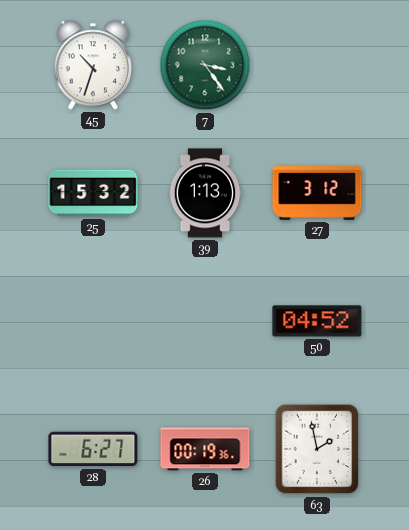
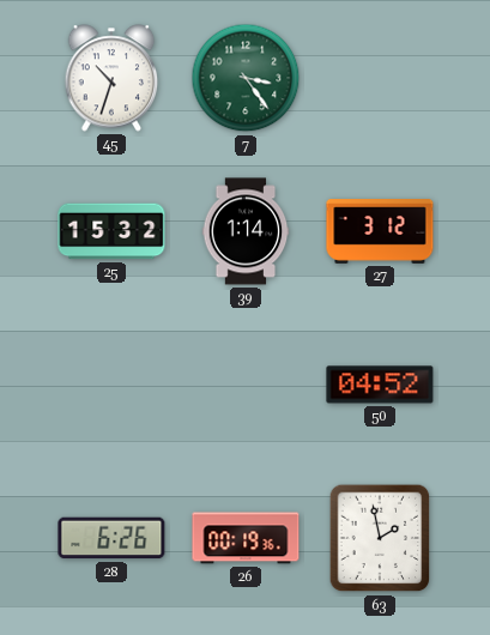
39: 1:13 -> 1:14 (246, 231)
28: 6:27 -> 6:26 (111, 538)
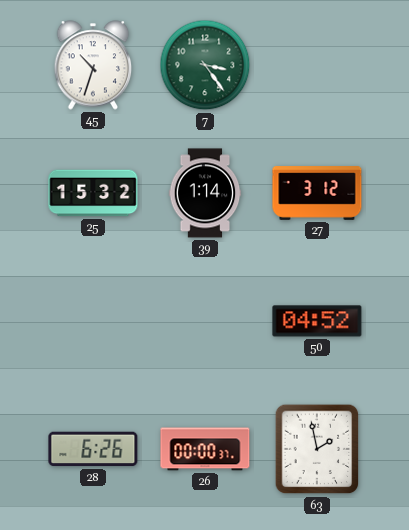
26: 00:19 -> 00:00 (205, 449)
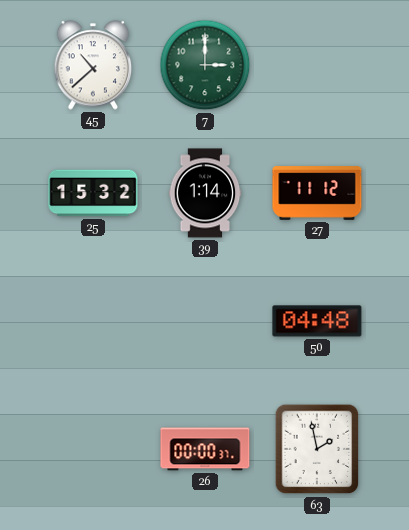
45: 10:33 -> 10:38 (93, 65)
7: 3:24 -> 3:00 (205, 65)
27: 3:12 -> 11:12 (317, 193)
50: 04:52 -> 04:48 (317, 321)
28: 6:26 -> none (93, 449)
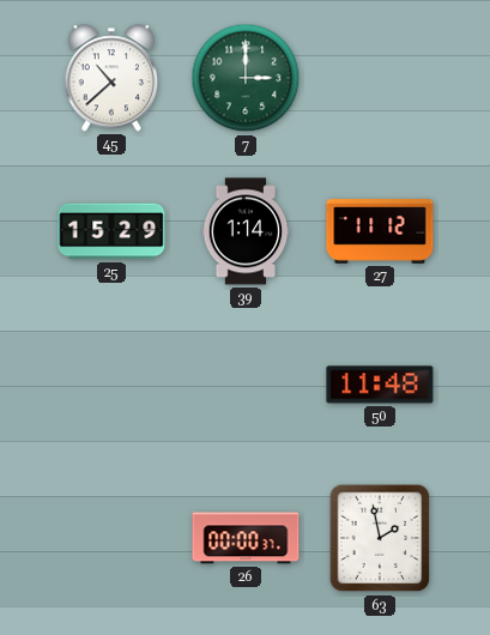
25: 15:32 -> 15:29 (111, 231)
50: 04:48 -> 11:48 (380, 385)
